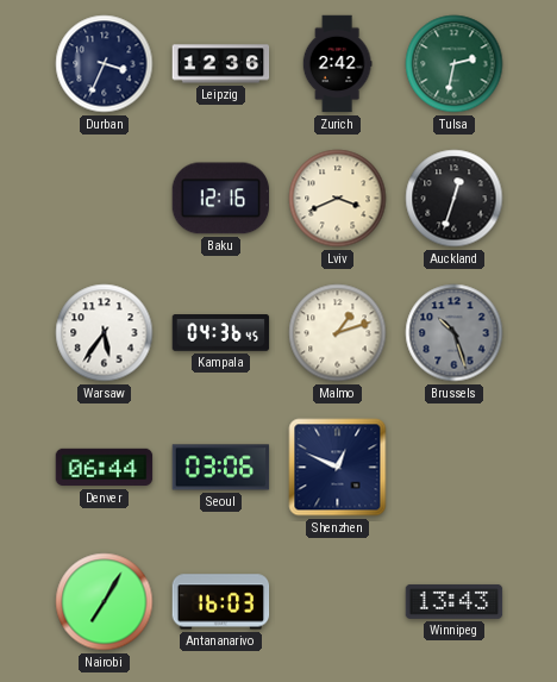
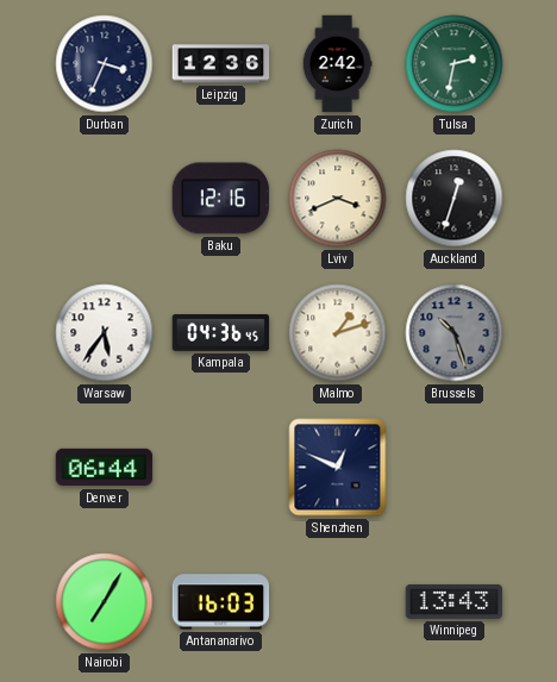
Seoul: 03:06 -> none (221, 468)
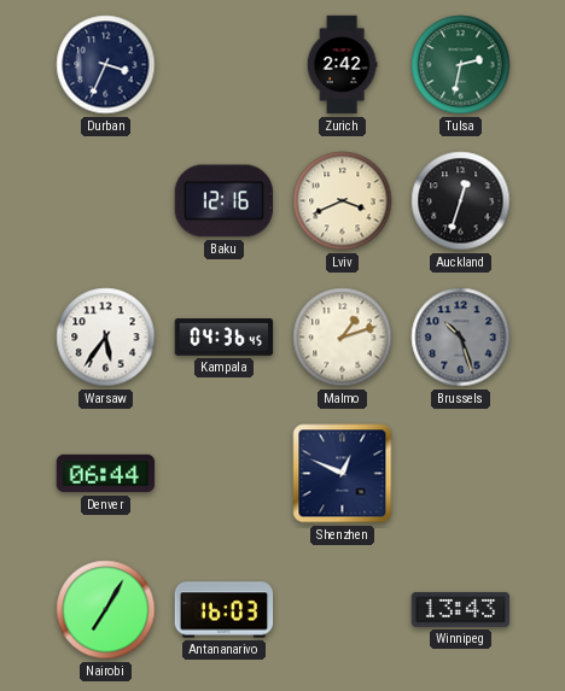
Leipzig: 12:36 -> none (221, 64)
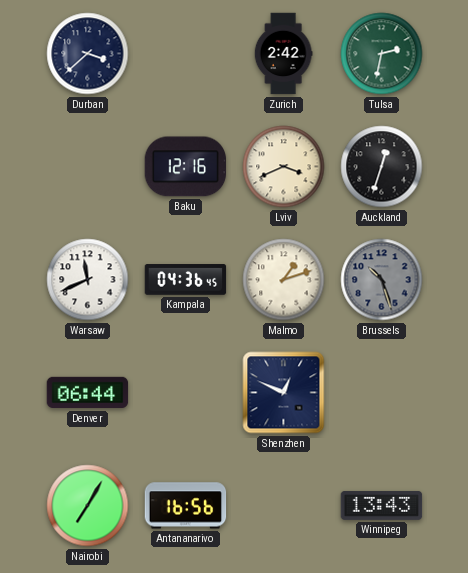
Durban: 3:34 -> 3:38 (88, 54)
Warsaw: 5:36 -> 11:41 (88, 280)
Antananarivo: 16:03 -> 16:56 (186, 506)
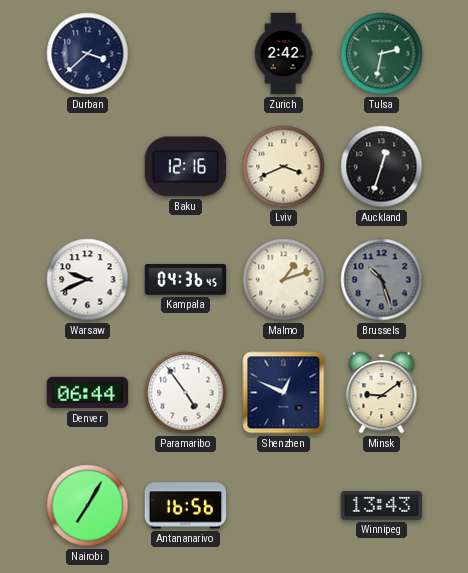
Warsaw: 11:41 -> 9:41 (88, 280)
Paramaribo: none -> 4:54 (186, 393)
Minsk: none -> 9:09 (382, 393)
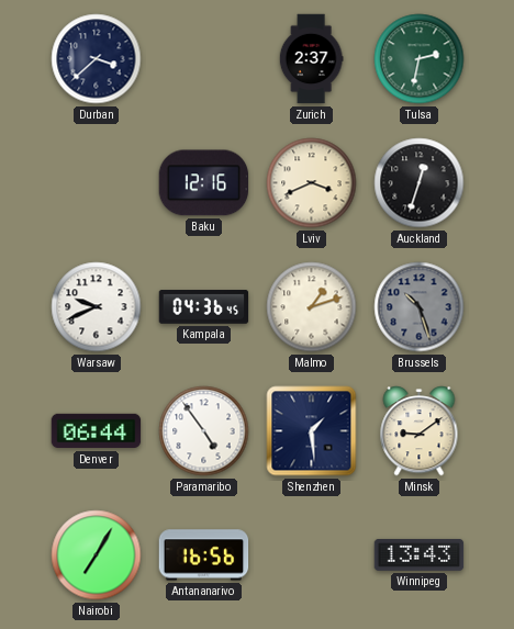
Zurich: 2:42 -> 2:37 (311, 59)
Shenzhen: 12:49 -> 1:29 (312, 431)
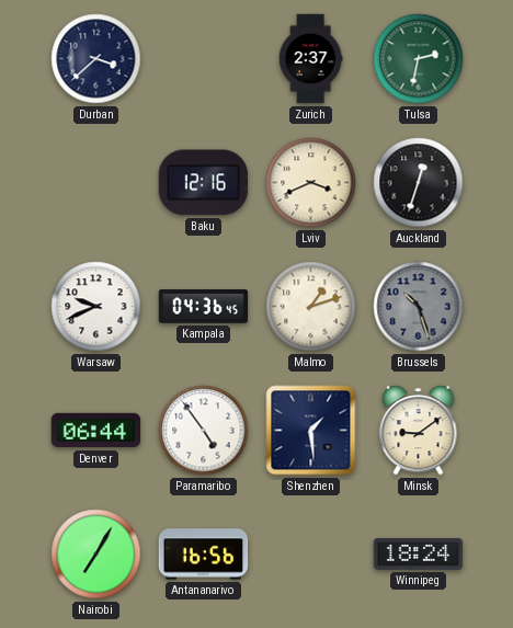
Winnipeg: 13:43 -> 18:24 (419, 553)
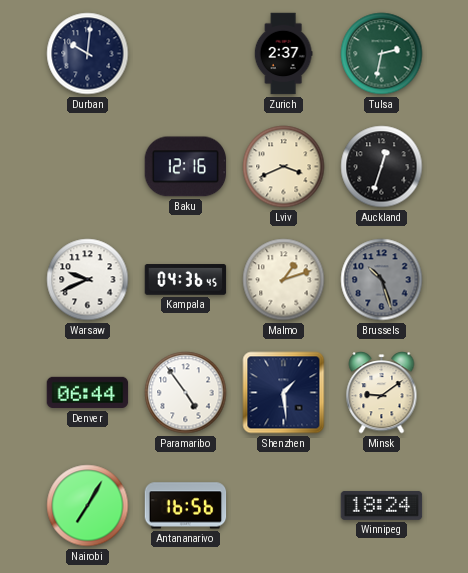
Durban: 3:38 -> 10:01 (88, 54)
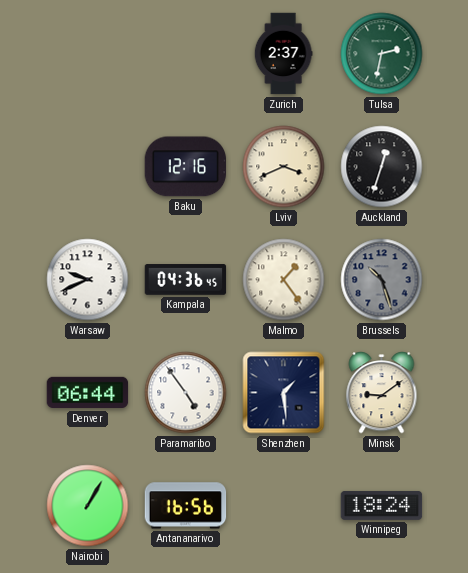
Durban: 10:01 -> none (88, 54)
Malmo: 1:12 -> 1:24 (284, 280)
Nairobi: 7:05 -> 1:05 (88, 506)
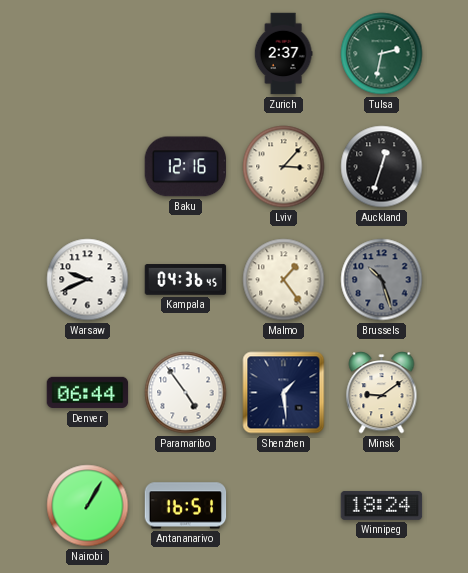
Lviv: 3:41 -> 3:07 (284, 167)
Antananarivo: 16:56 -> 16:51 (186, 506)
